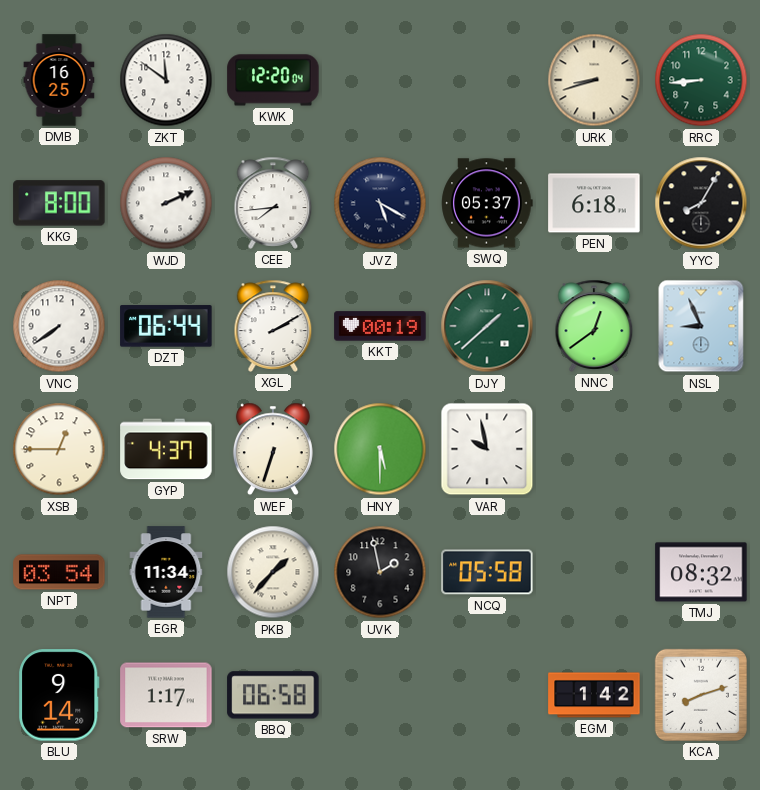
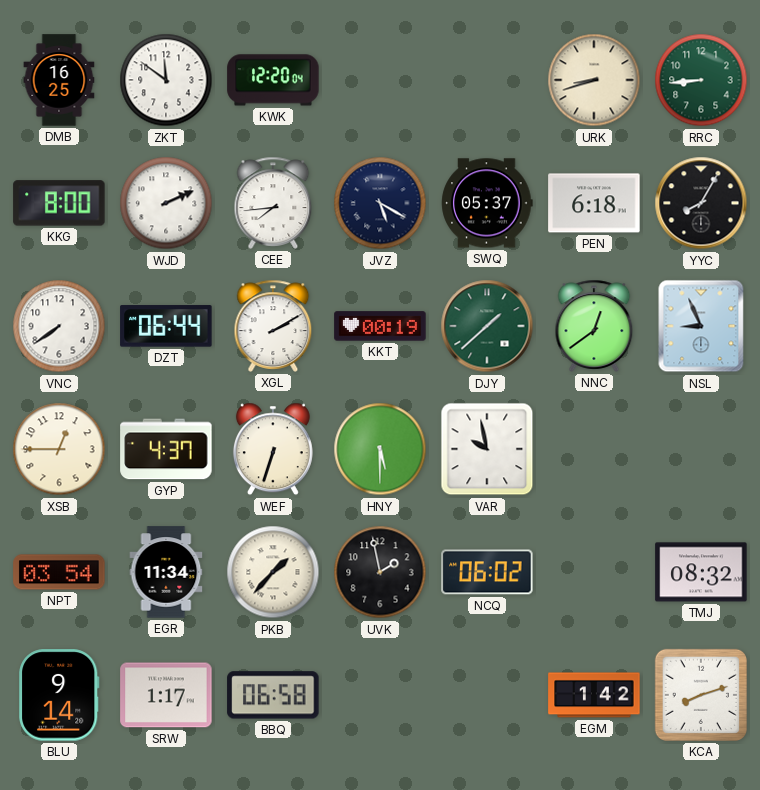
NCQ: 05:58 -> 06:02 (487, 572)
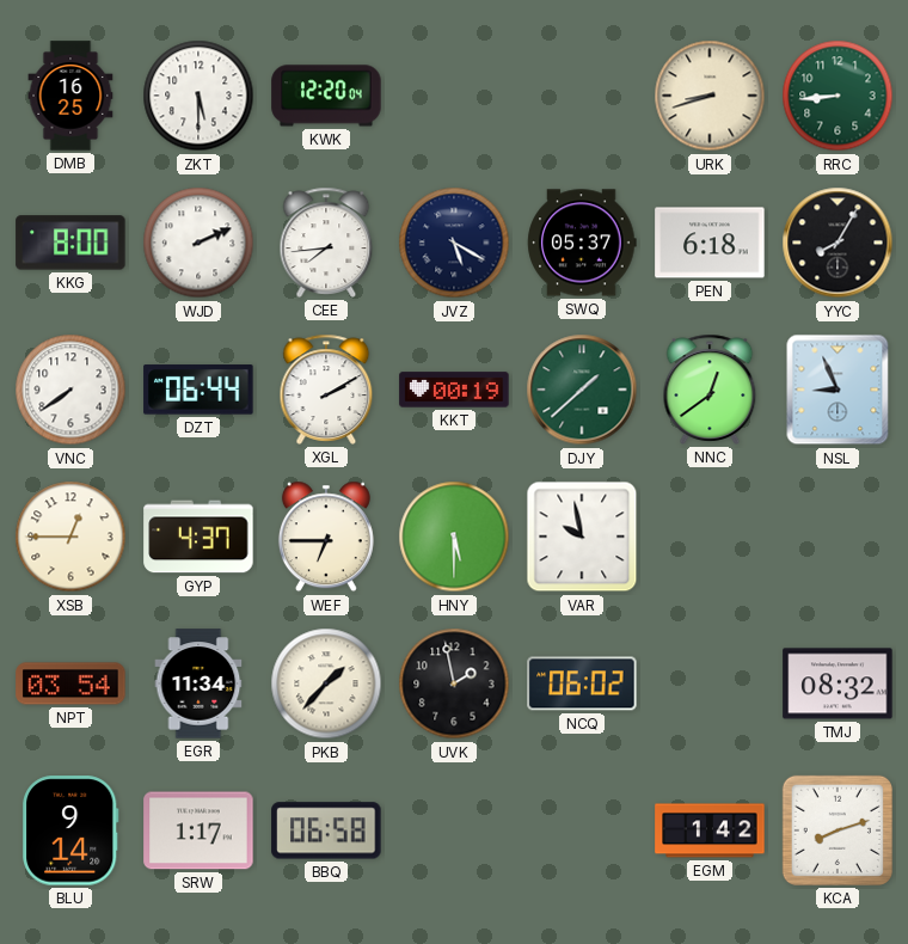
ZKT: 11:51 -> 5:30 (198, 96)
WEF: 6:33 -> 6:45 (326, 537)
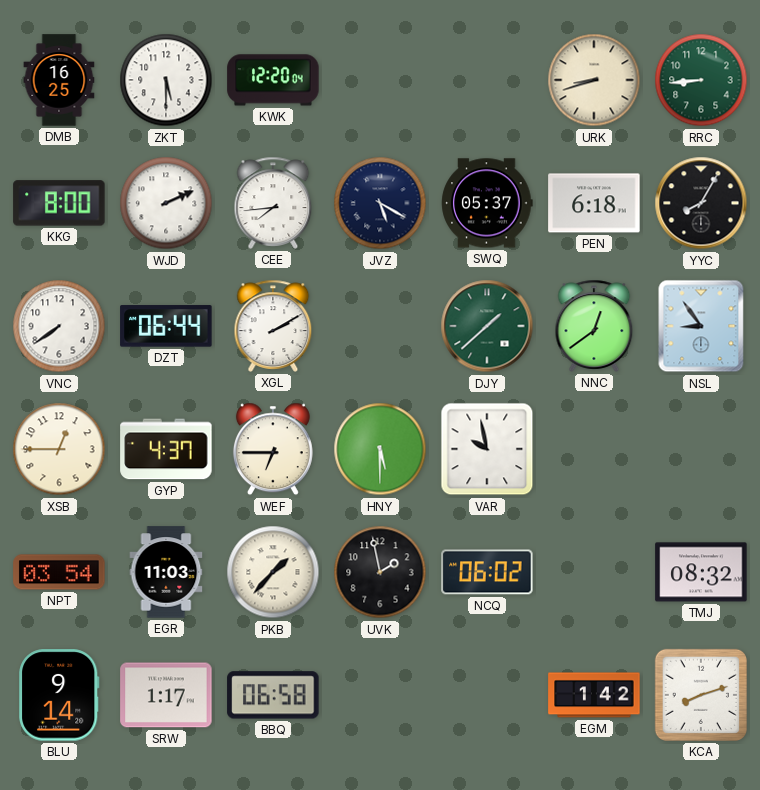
KKT: 00:19 -> none (454, 390)
NSL: 8:56 -> 8:54 (701, 326)
EGR: 11:34 -> 11:03 (166, 572)
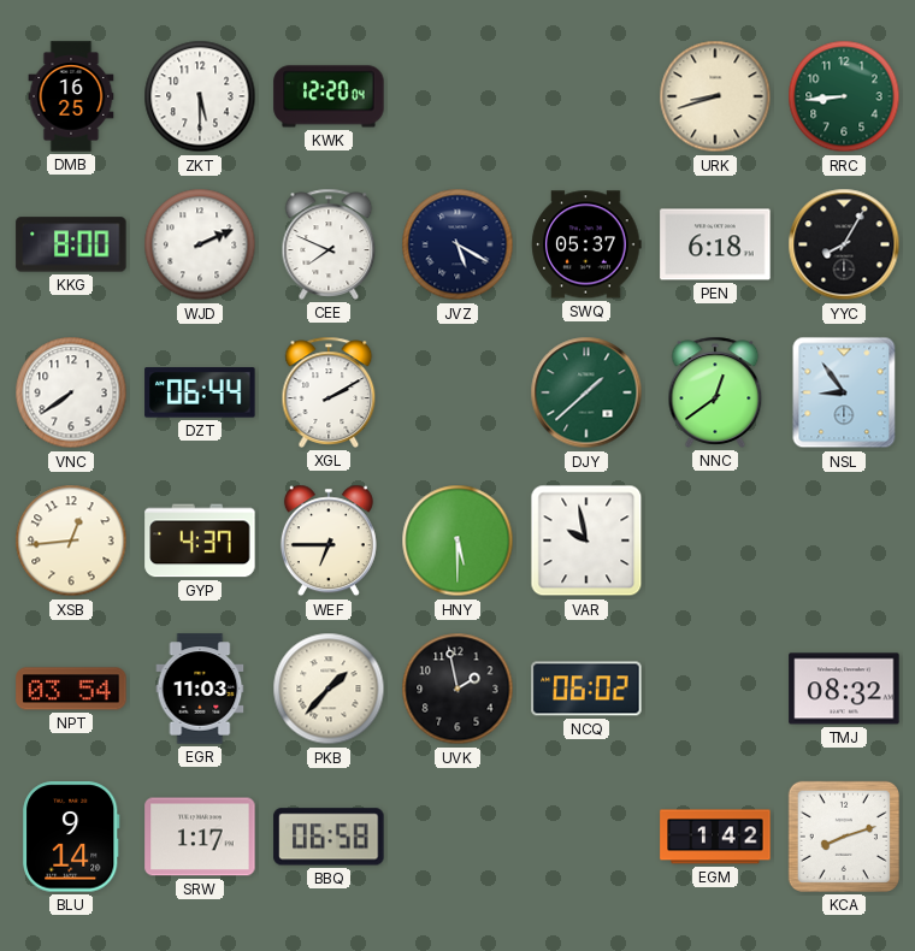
CEE: 7:44 -> 7:49 (329, 244)
XSB: 12:45 -> 12:44 (71, 541)
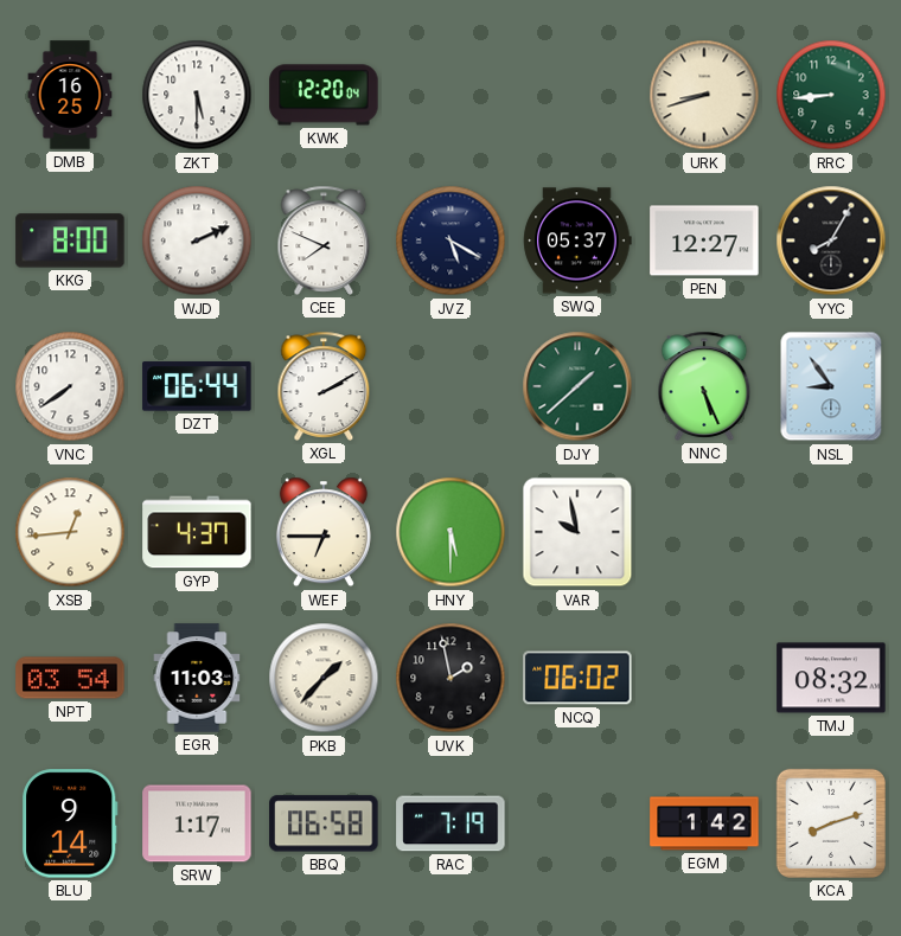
PEN: 6:18 -> 12:27 (704, 241)
NNC: 12:39 -> 5:26 (704, 386)
RAC: none -> 7:19 (451, 823)
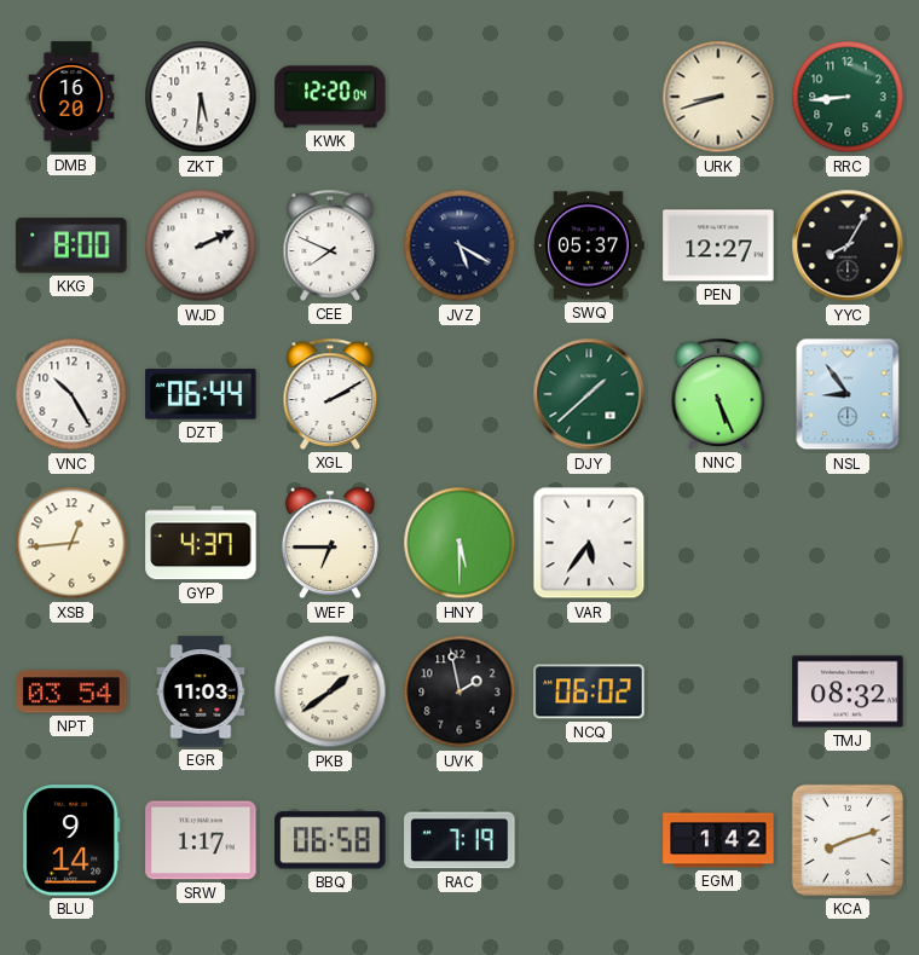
DMB: 16:25 -> 16:20 (71, 97)
ZKT: 5:30 -> 5:31 (201, 97)
VNC: 7:39 -> 10:25 (71, 394)
VAR: 9:58 -> 5:36 (589, 543)
PKB: 1:37 -> 1:39 (330, 691)
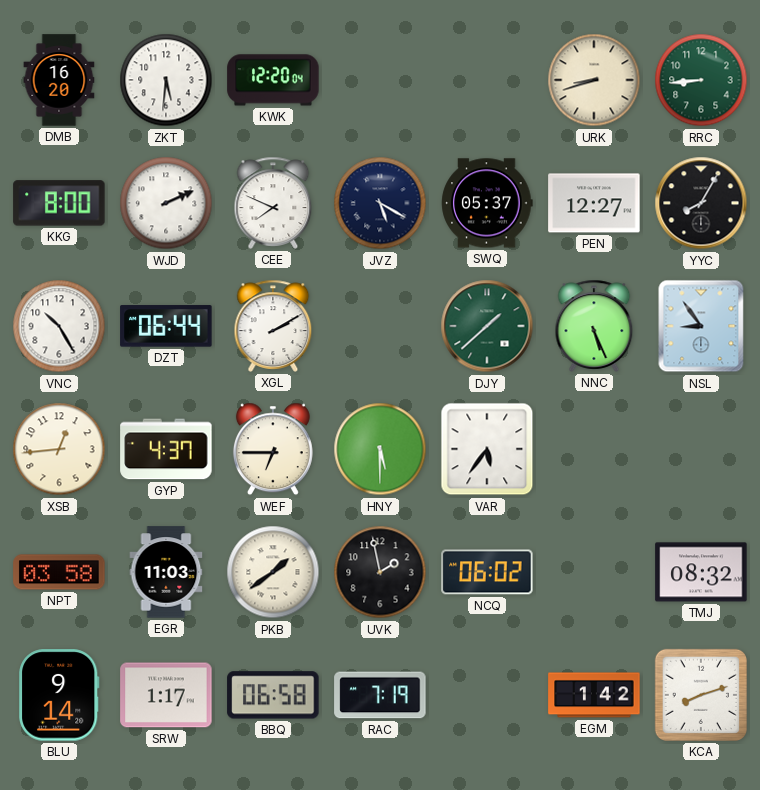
NPT: 03:54 -> 03:58 (59, 572)
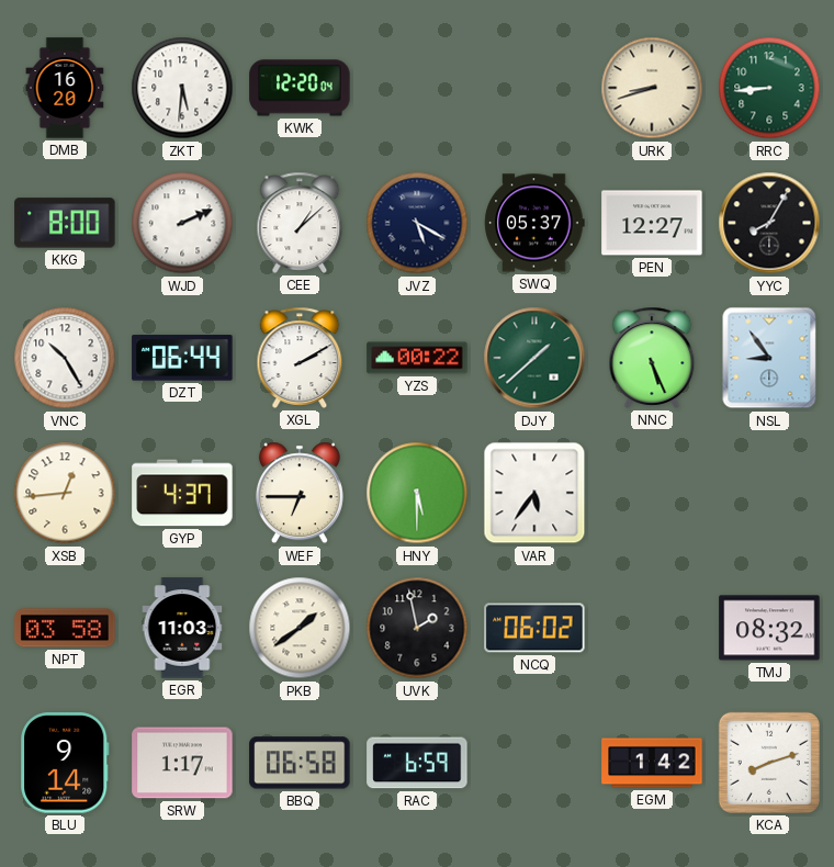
CEE: 7:49 -> 1:08 (300, 223)
YZS: none -> 00:22 (417, 358)
RAC: 7:19 -> 6:59 (417, 763)
